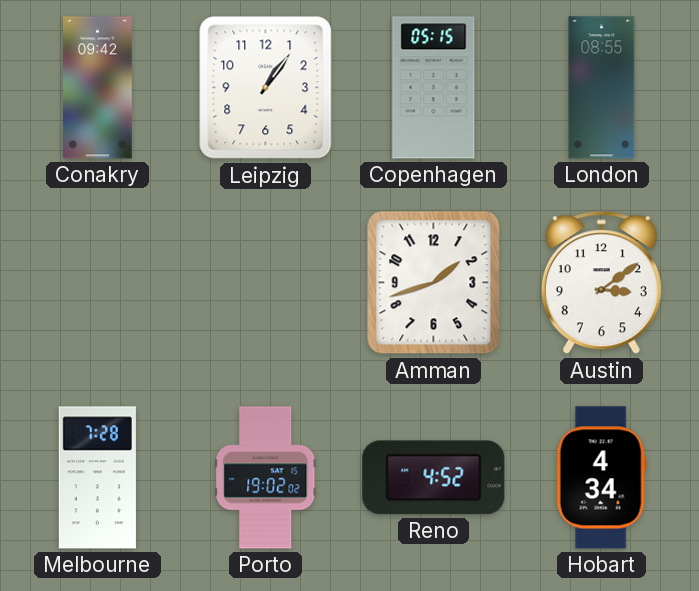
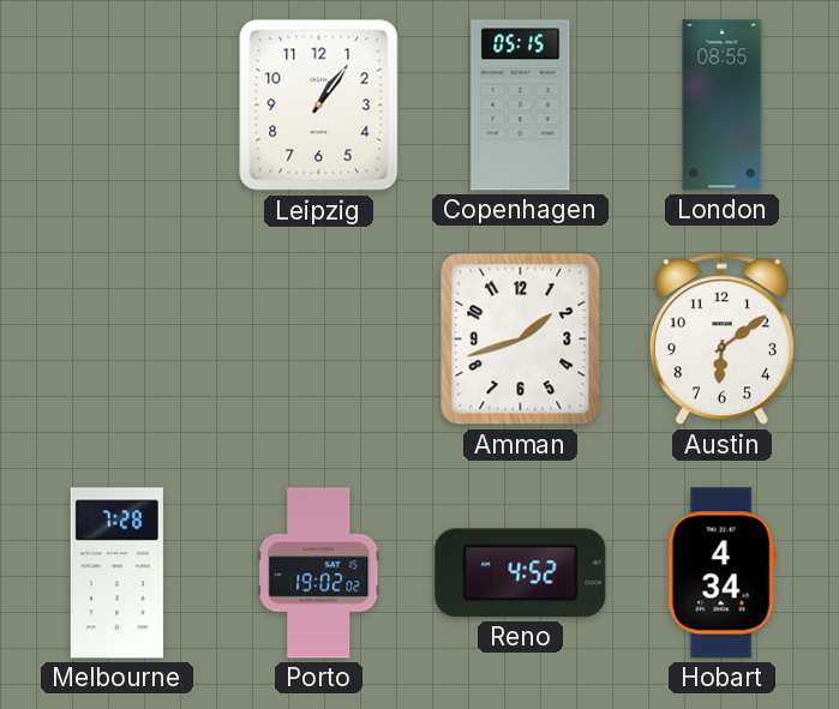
Conakry: 09:42 -> none (98, 88)
Austin: 3:09 -> 6:09 (721, 340)
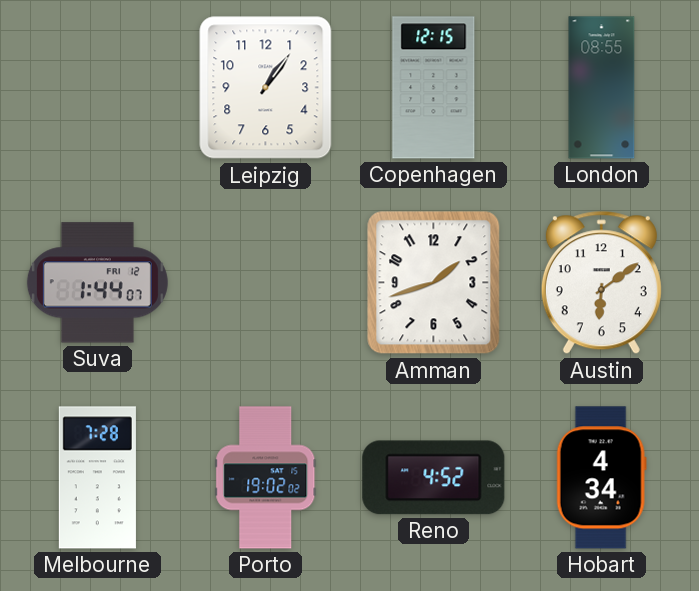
Copenhagen: 05:15 -> 12:15 (434, 88)
Suva: none -> 1:44 (97, 283)
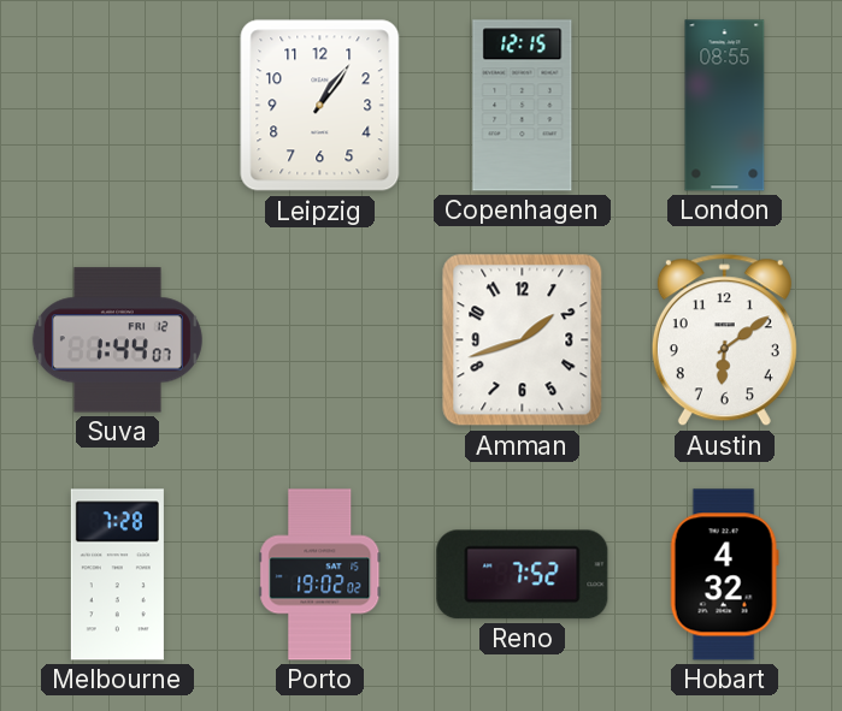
Reno: 4:52 -> 7:52 (523, 575)
Hobart: 4:34 -> 4:32 (724, 575)
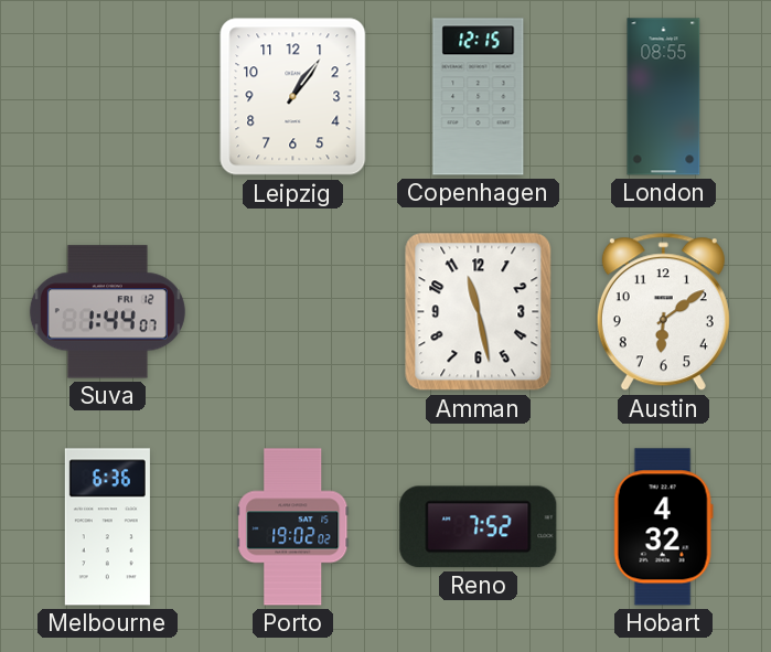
Amman: 1:42 -> 11:28 (479, 312)
Melbourne: 7:28 -> 6:36 (107, 527)
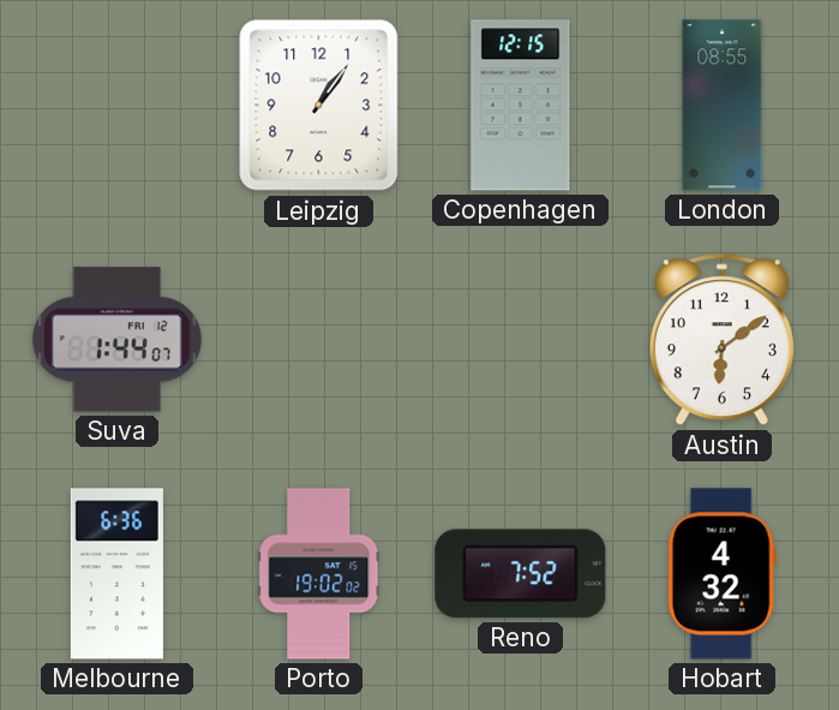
Amman: 11:28 -> none (479, 312)
